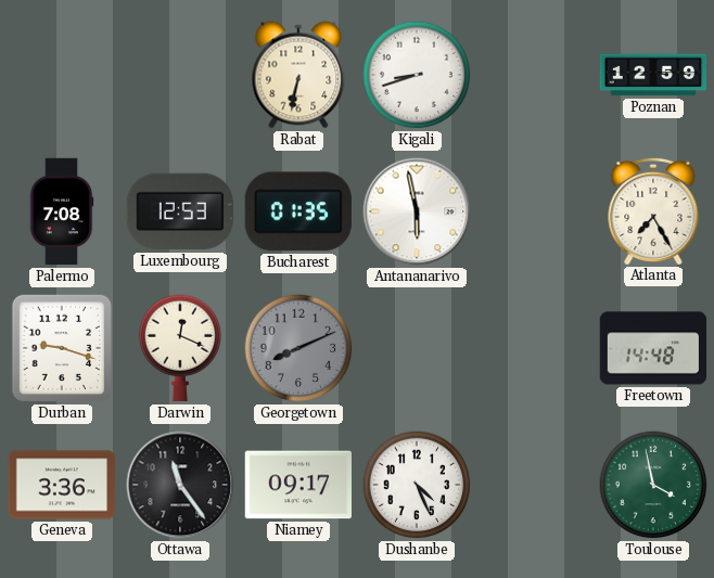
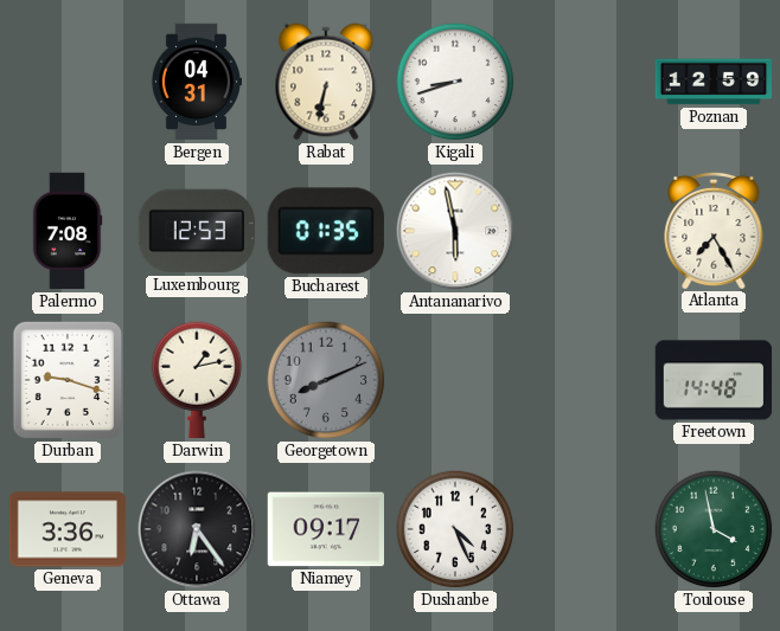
Bergen: none -> 04:31 (196, 82)
Darwin: 12:19 -> 1:13 (197, 380)
Ottawa: 11:24 -> 6:24 (197, 529)
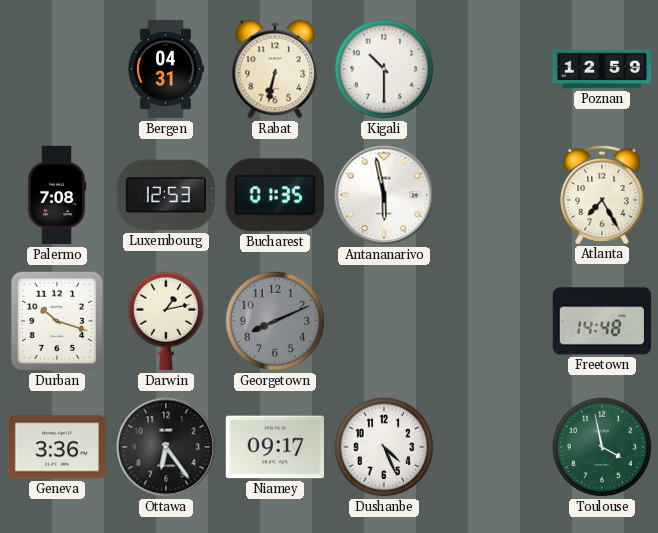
Kigali: 8:42 -> 10:30 (384, 69)
Durban: 9:18 -> 10:18 (57, 321)
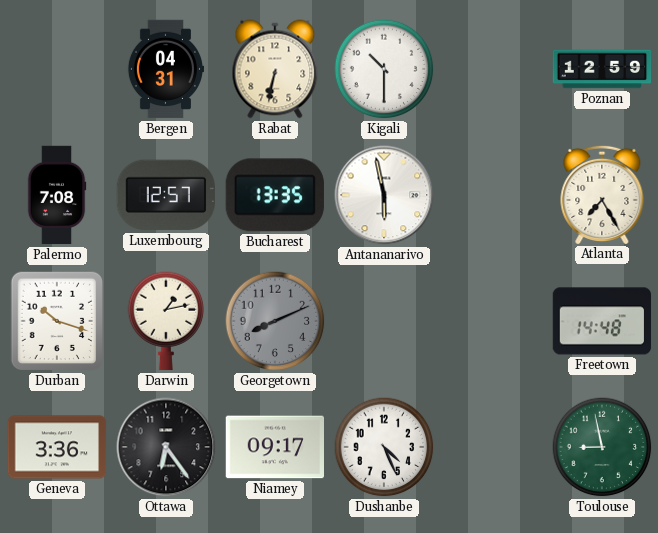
Luxembourg: 12:53 -> 12:57 (165, 195)
Bucharest: 01:35 -> 13:35 (275, 195)
Toulouse: 3:58 -> 8:58 (602, 447)
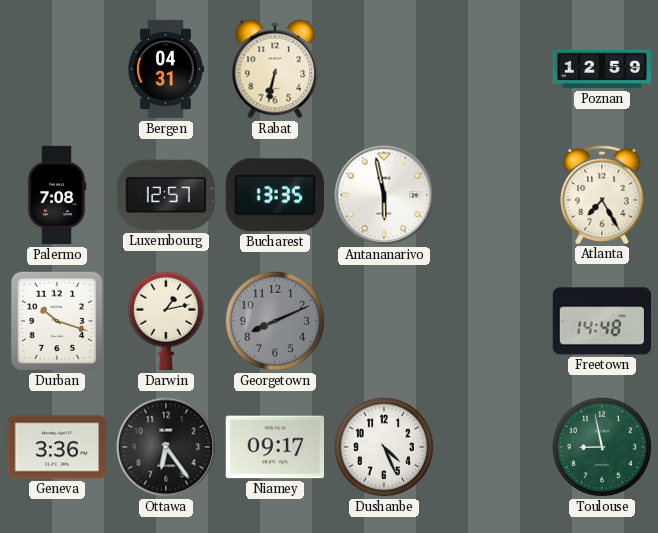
Kigali: 10:30 -> none (384, 69)
